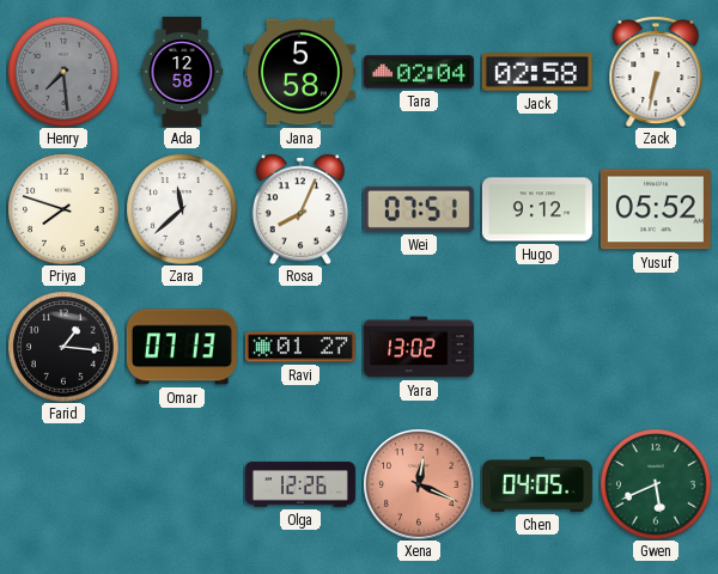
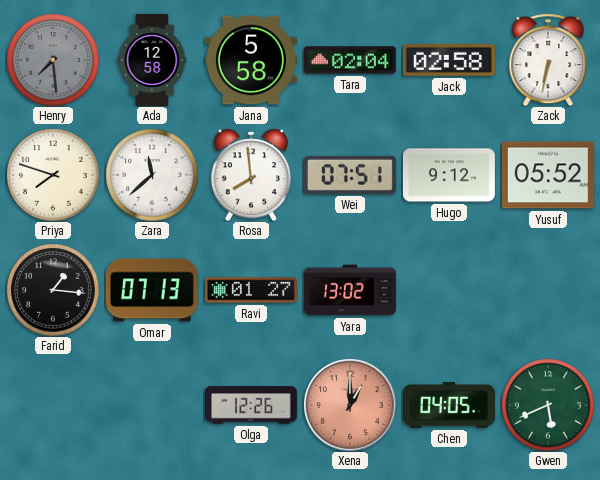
Rosa: 8:04 -> 7:59 (250, 175)
Xena: 12:19 -> 1:00 (350, 405)
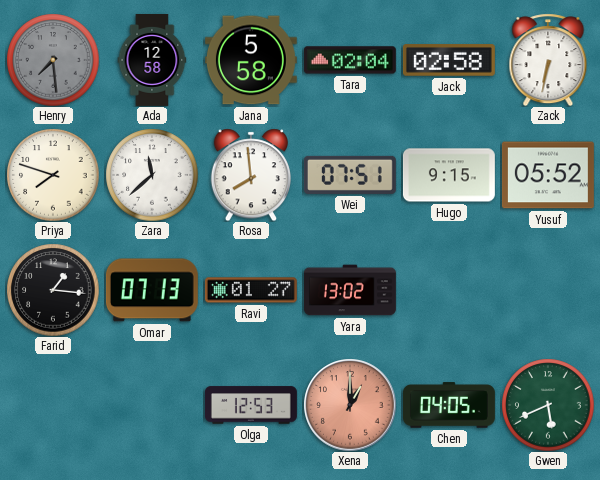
Hugo: 9:12 -> 9:15 (449, 175)
Olga: 12:26 -> 12:53 (251, 405)
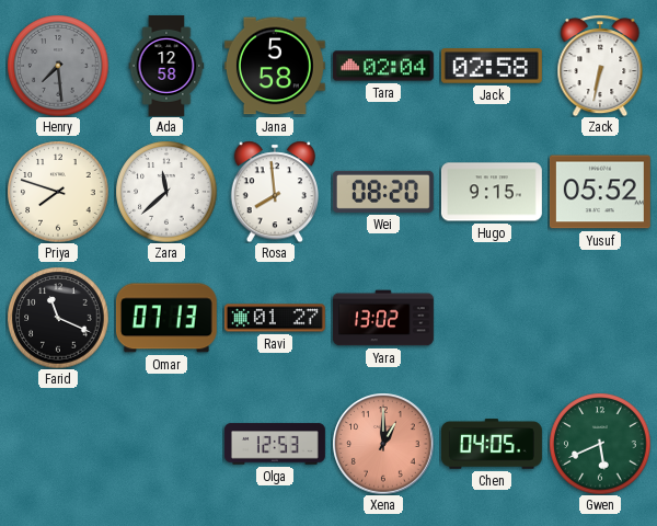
Wei: 07:51 -> 08:20 (383, 192)
Farid: 1:16 -> 11:19 (58, 318)
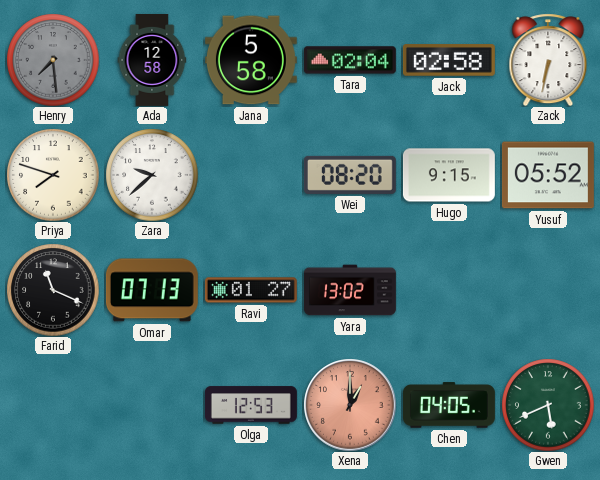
Zara: 11:38 -> 9:38 (152, 175)
Rosa: 7:59 -> none (274, 192)
